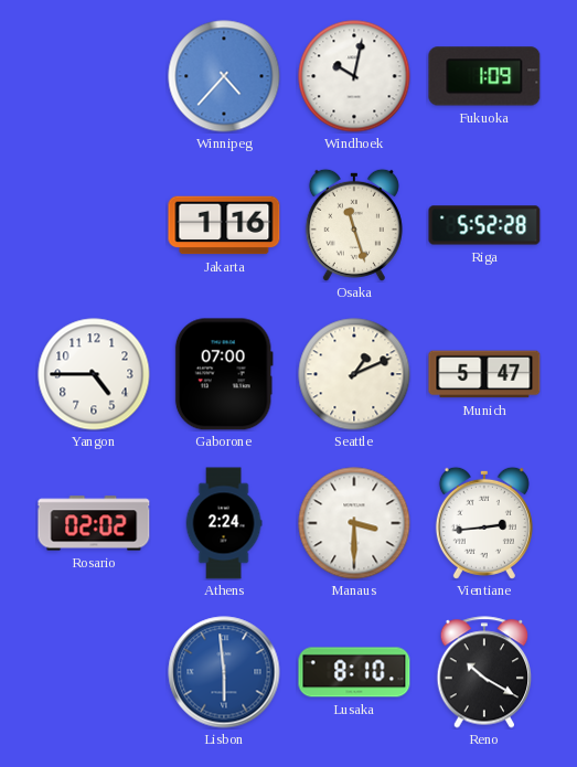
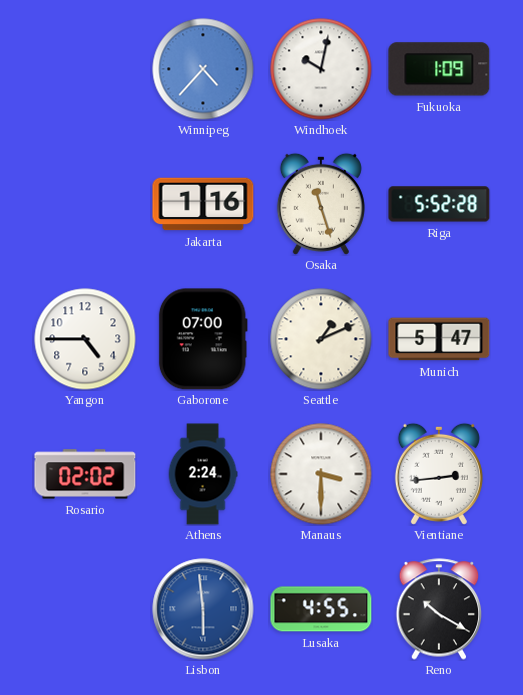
Lusaka: 8:10 -> 4:55 (321, 609)
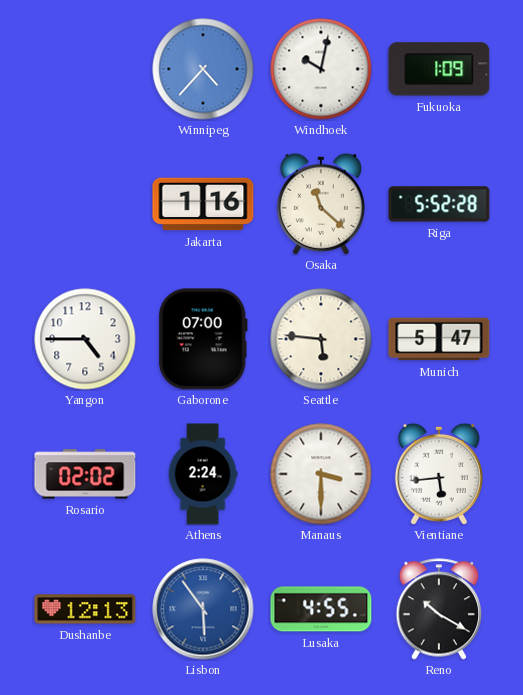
Osaka: 11:27 -> 11:22 (321, 204)
Seattle: 1:11 -> 5:46 (321, 339)
Vientiane: 2:44 -> 5:44 (439, 474)
Dushanbe: none -> 12:13 (85, 609)
Lisbon: 5:59 -> 5:54 (203, 609)
